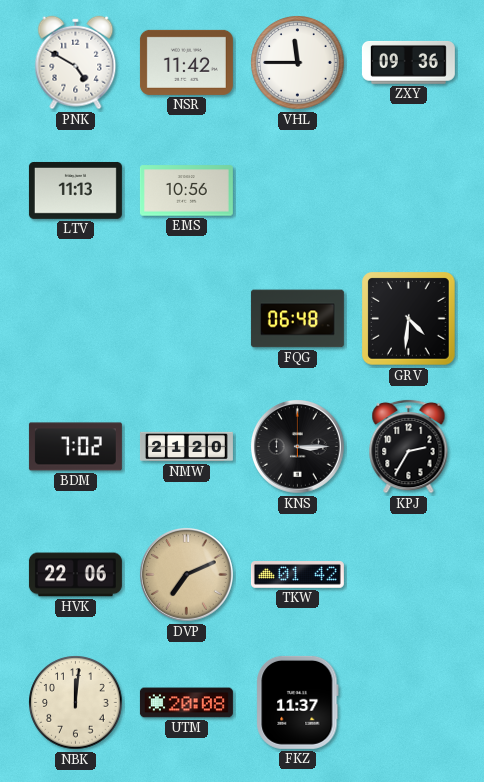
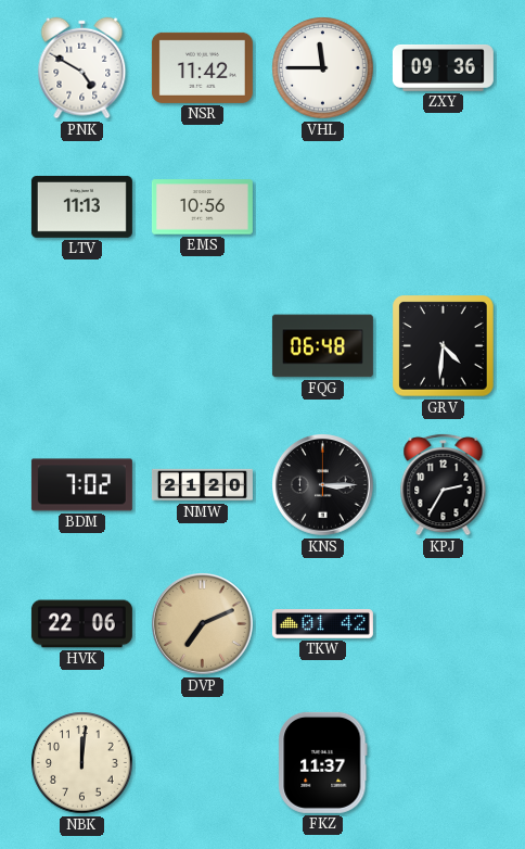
UTM: 20:08 -> none (186, 703)
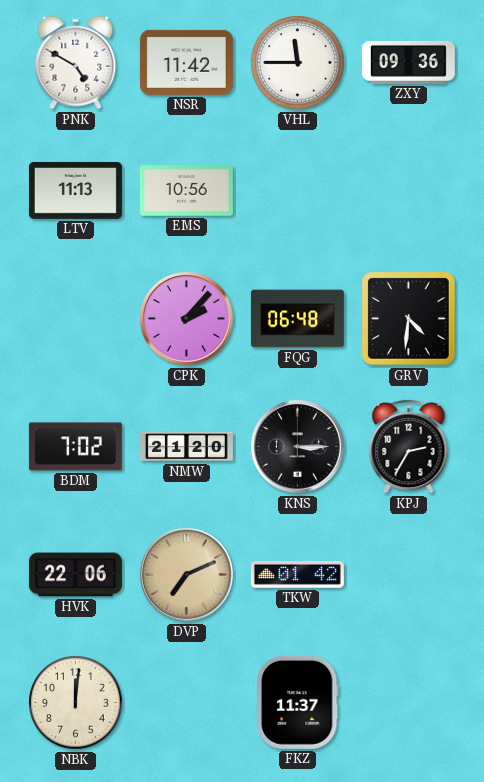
CPK: none -> 2:07 (187, 319)
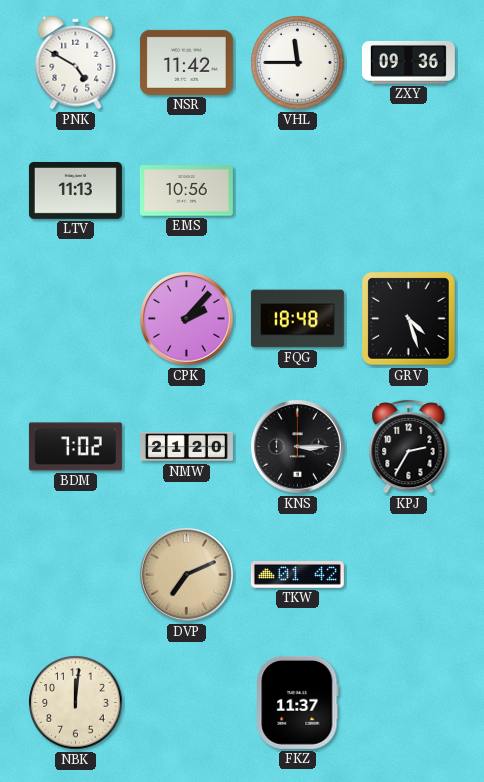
FQG: 06:48 -> 18:48 (297, 319)
GRV: 4:31 -> 4:27 (409, 319)
HVK: 22:06 -> none (75, 575)
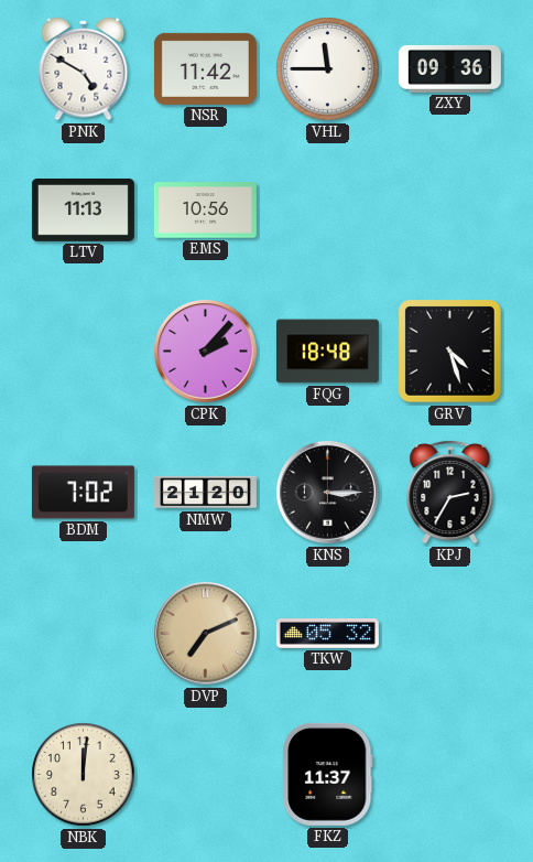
TKW: 01:42 -> 05:32 (327, 634)
